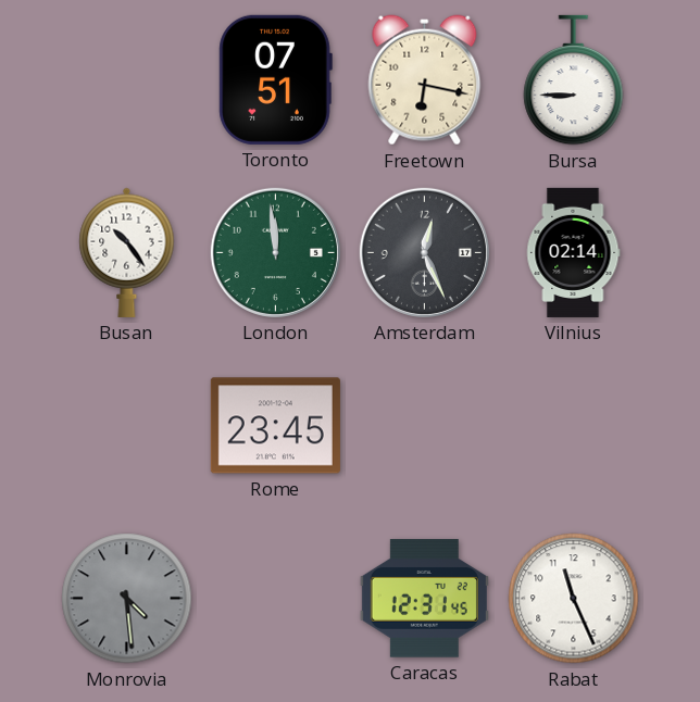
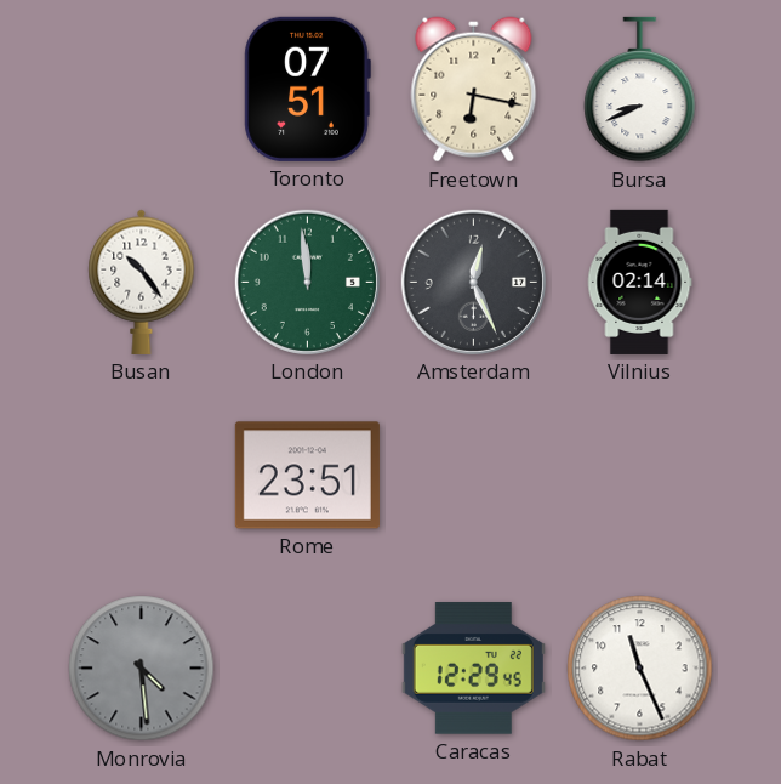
Bursa: 8:45 -> 8:41 (640, 90)
Rome: 23:45 -> 23:51 (307, 476)
Caracas: 12:31 -> 12:29 (473, 669)
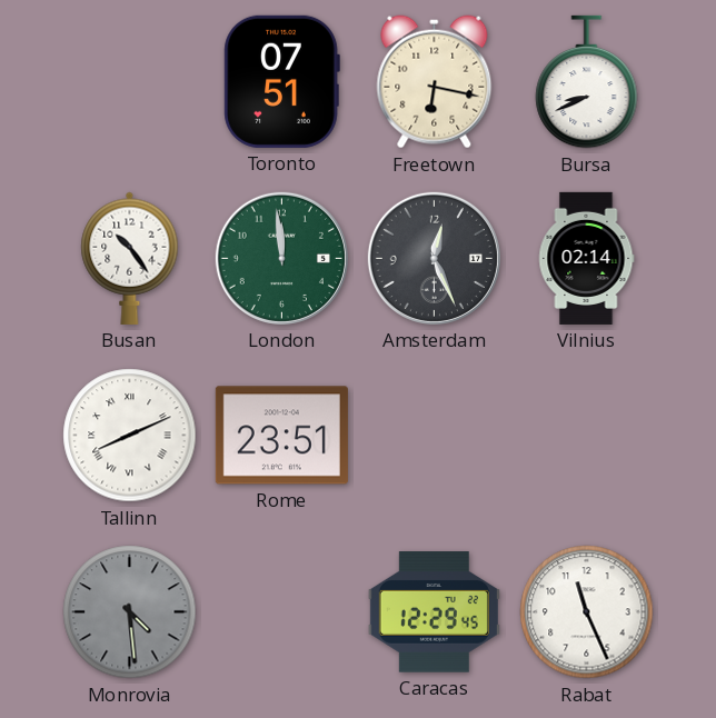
Tallinn: none -> 8:11 (130, 436)
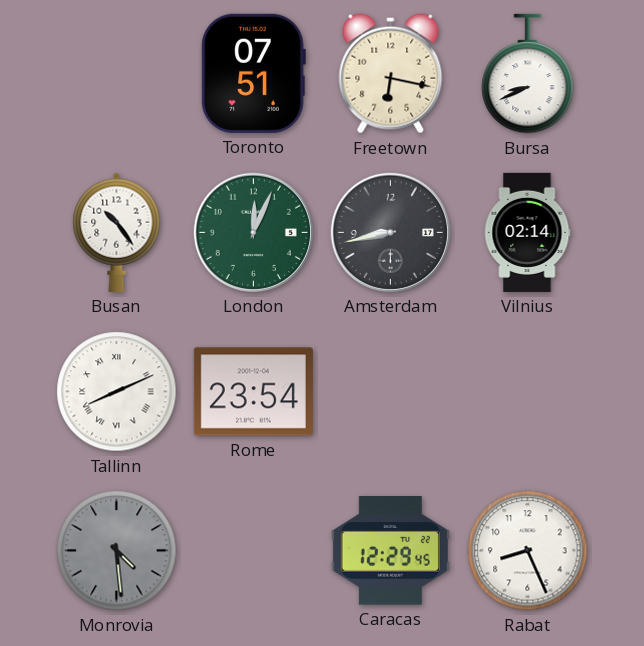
London: 11:59 -> 12:04 (253, 232)
Amsterdam: 12:26 -> 8:43 (390, 232)
Rome: 23:51 -> 23:54 (253, 392)
Rabat: 11:26 -> 8:26 (528, 551)
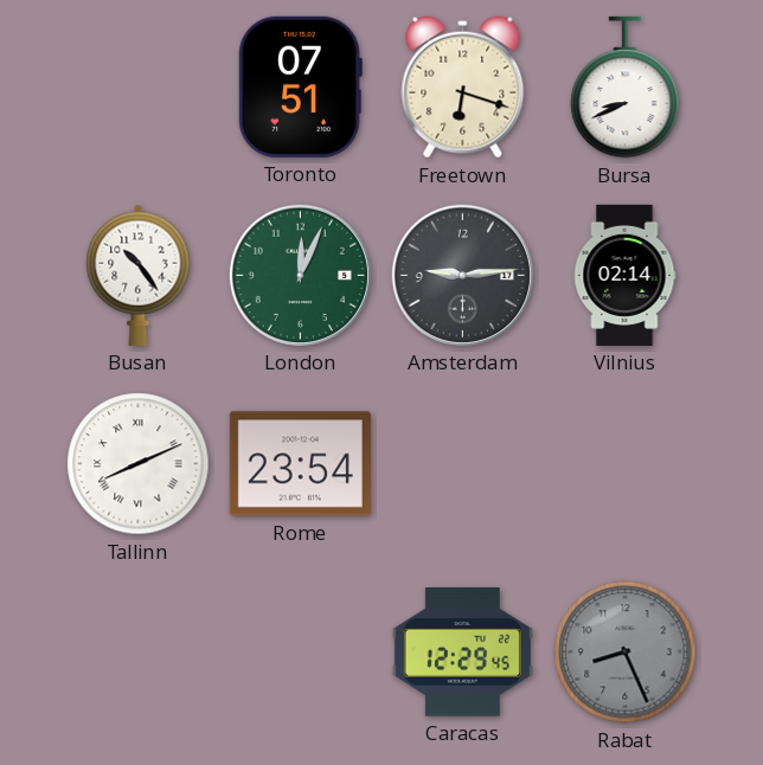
Freetown: 6:17 -> 6:18 (463, 88)
Amsterdam: 8:43 -> 9:14 (462, 275)
Monrovia: 4:29 -> none (117, 551)
Rabat dial: white -> grey (626, 652)
